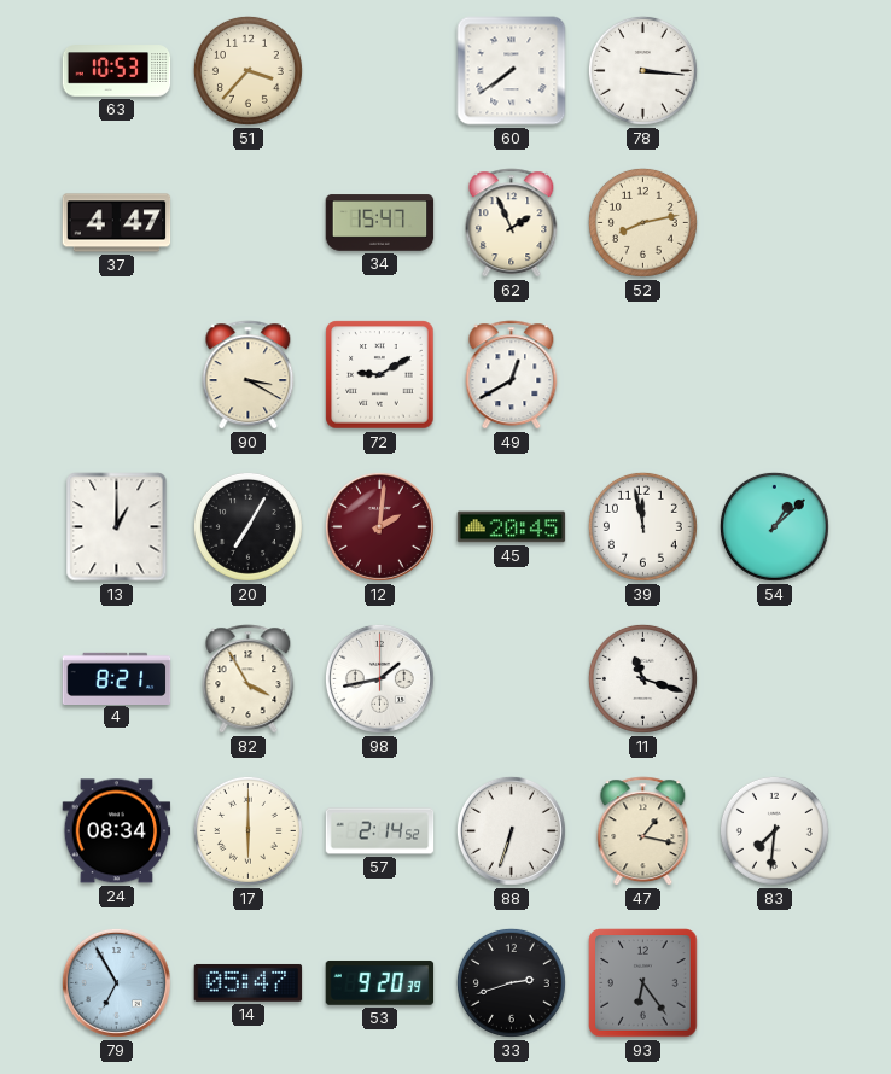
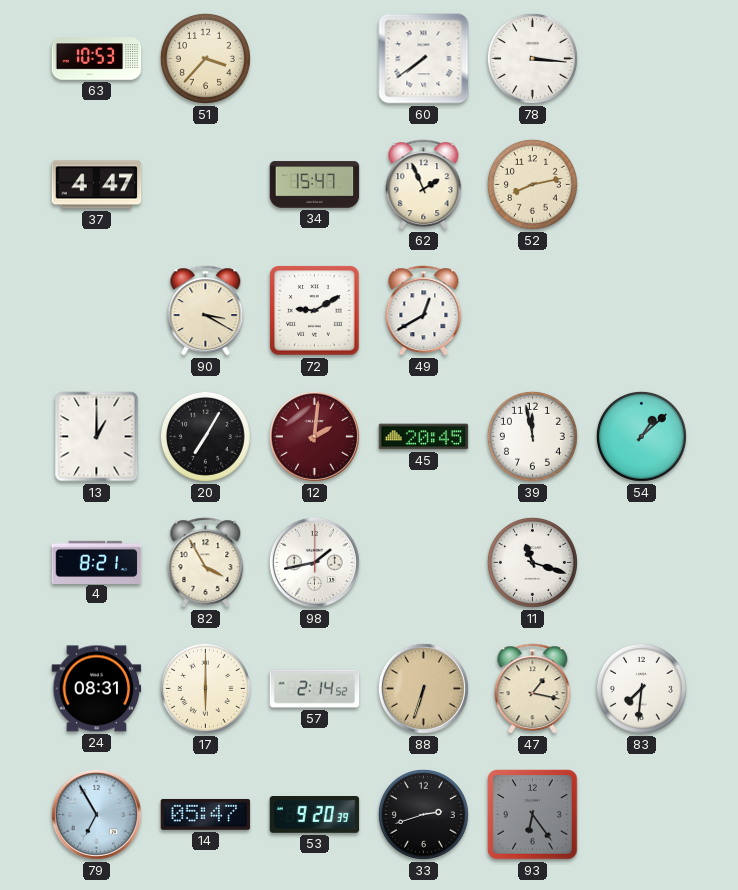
24: 08:34 -> 08:31 (97, 689)
88 dial: white -> champagne (423, 688)
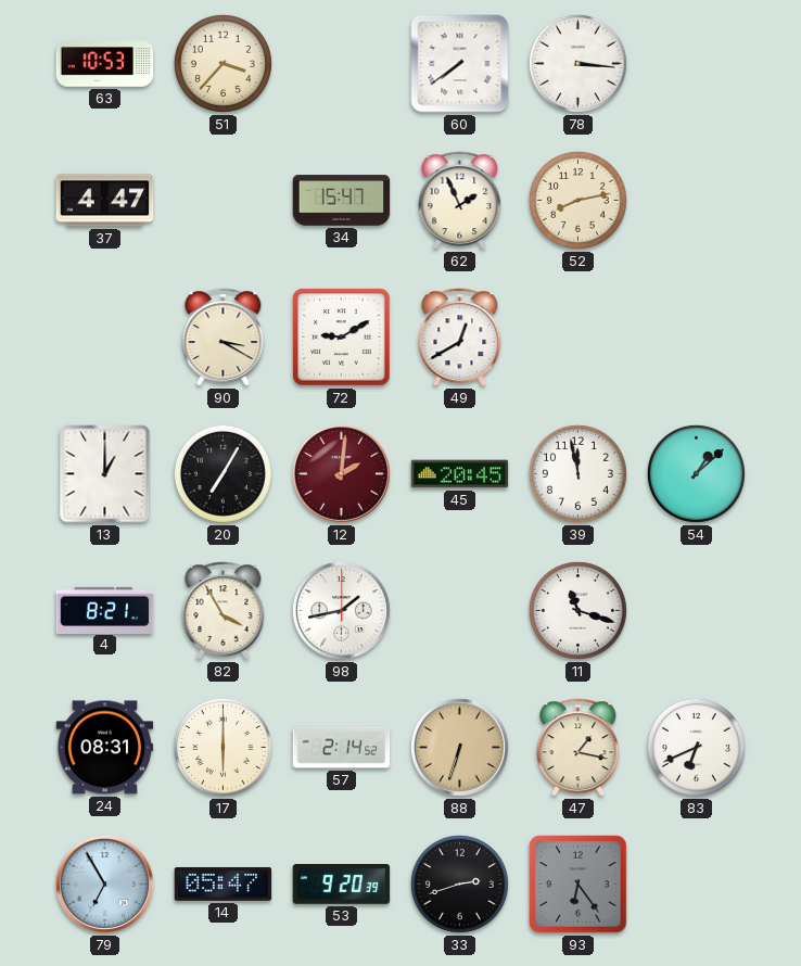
83: 7:31 -> 6:41 (696, 747)
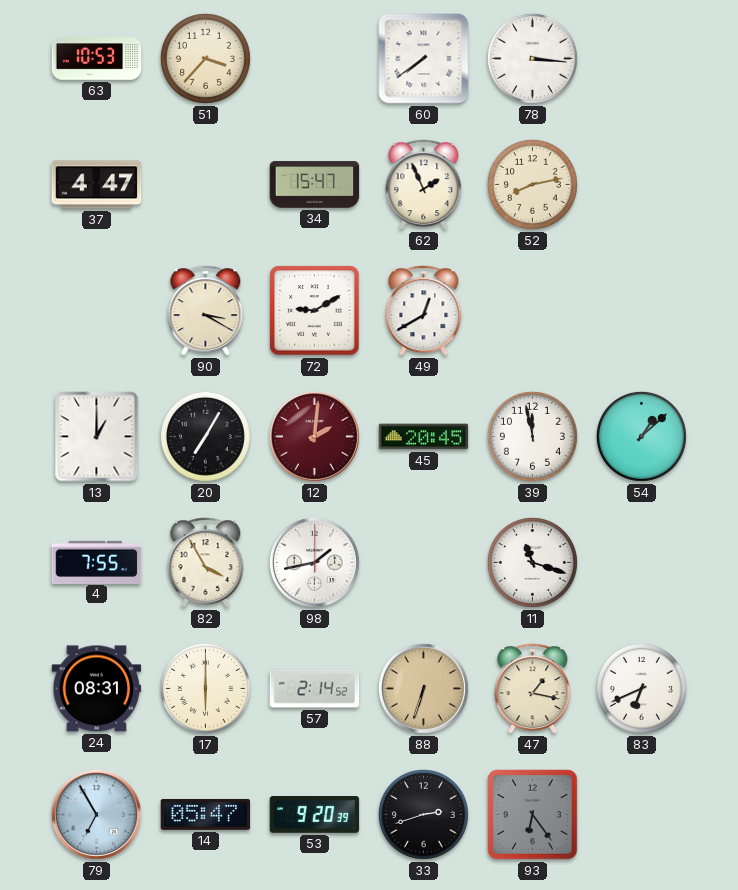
4: 8:21 -> 7:55 (97, 562)
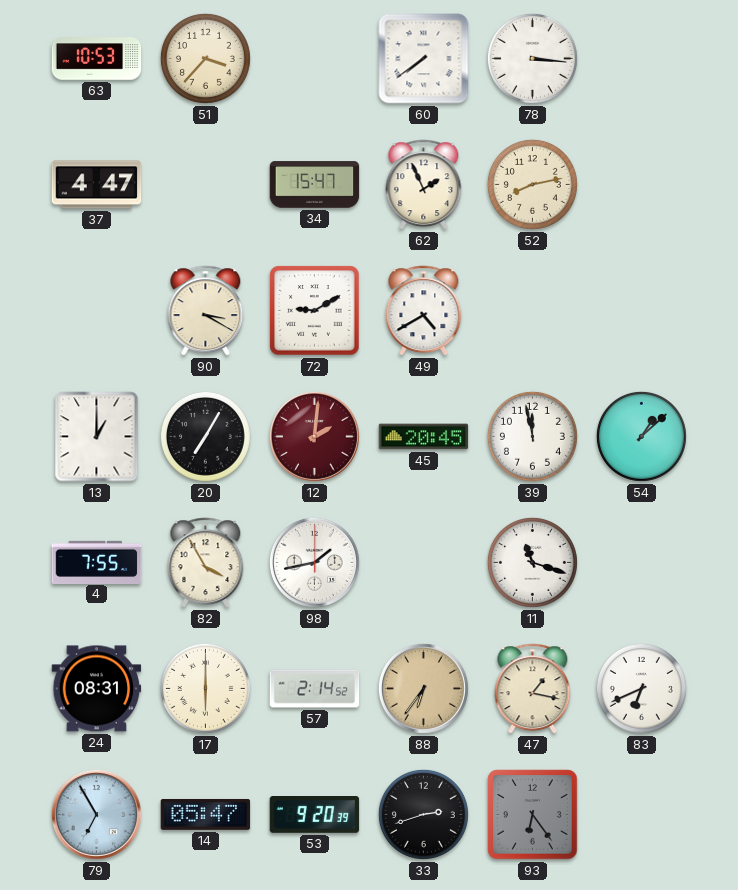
49: 12:40 -> 4:40 (424, 311)
88: 6:33 -> 6:36 (423, 688)
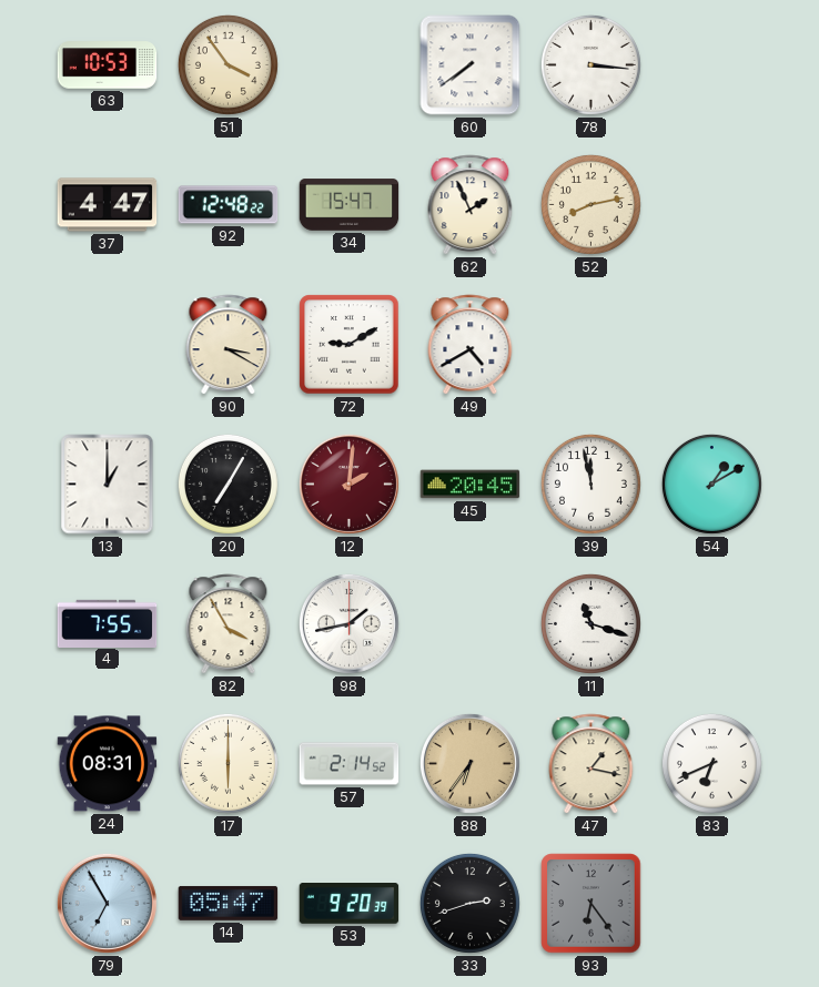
51: 3:37 -> 3:54 (228, 64)
92: none -> 12:48 (229, 205)
54: 1:08 -> 1:10 (711, 484)
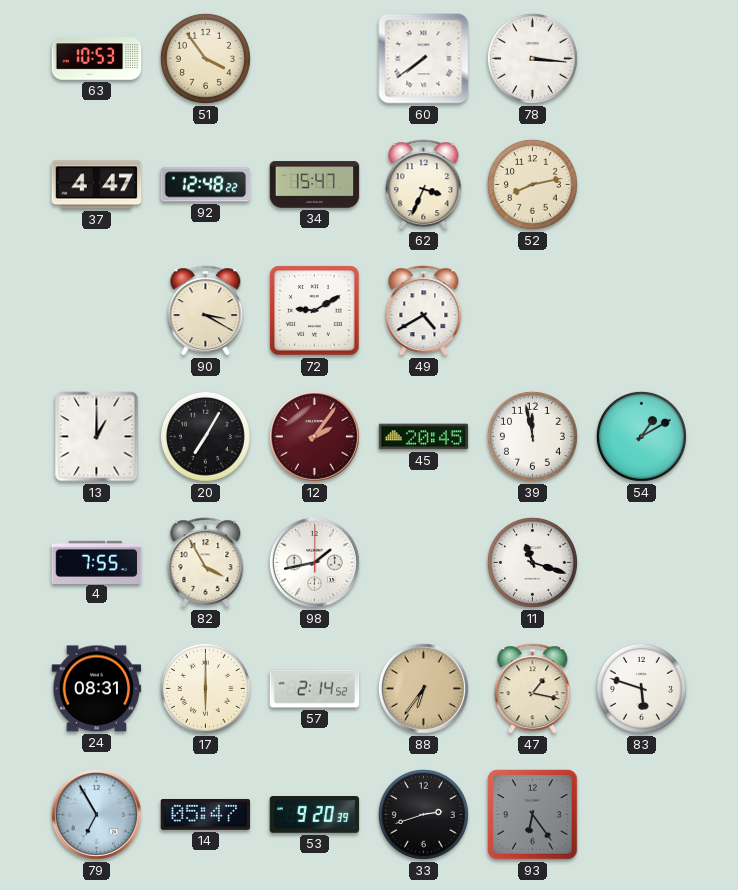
62: 1:56 -> 3:34 (424, 185)
12: 2:01 -> 2:06 (314, 436)
83: 6:41 -> 5:48 (641, 688)
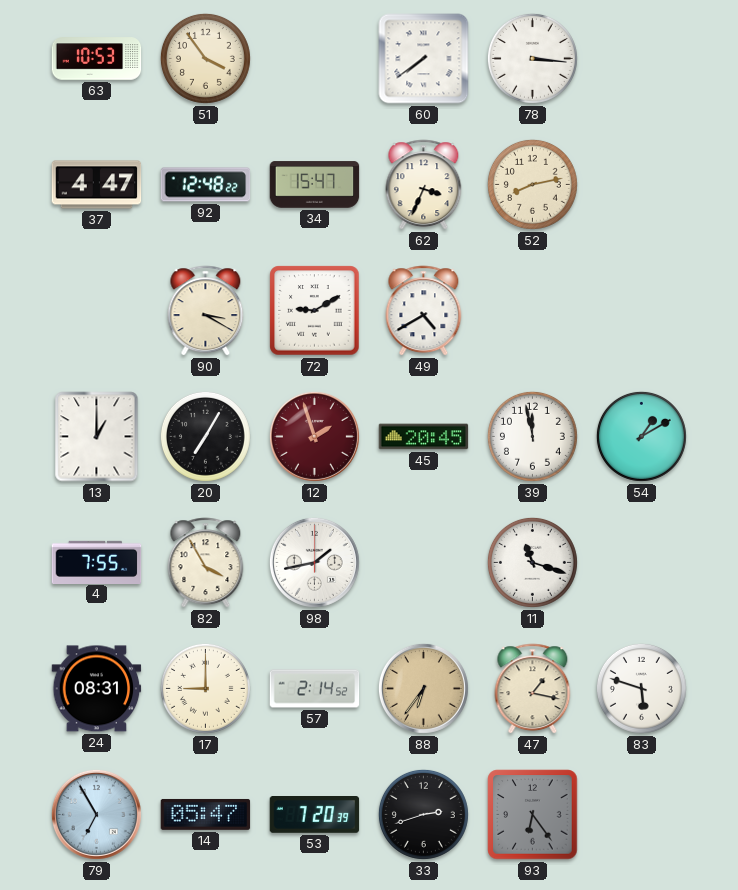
12: 2:06 -> 1:57 (314, 436)
17: 6:00 -> 9:00 (205, 688)
53: 9:20 -> 7:20 (315, 815)
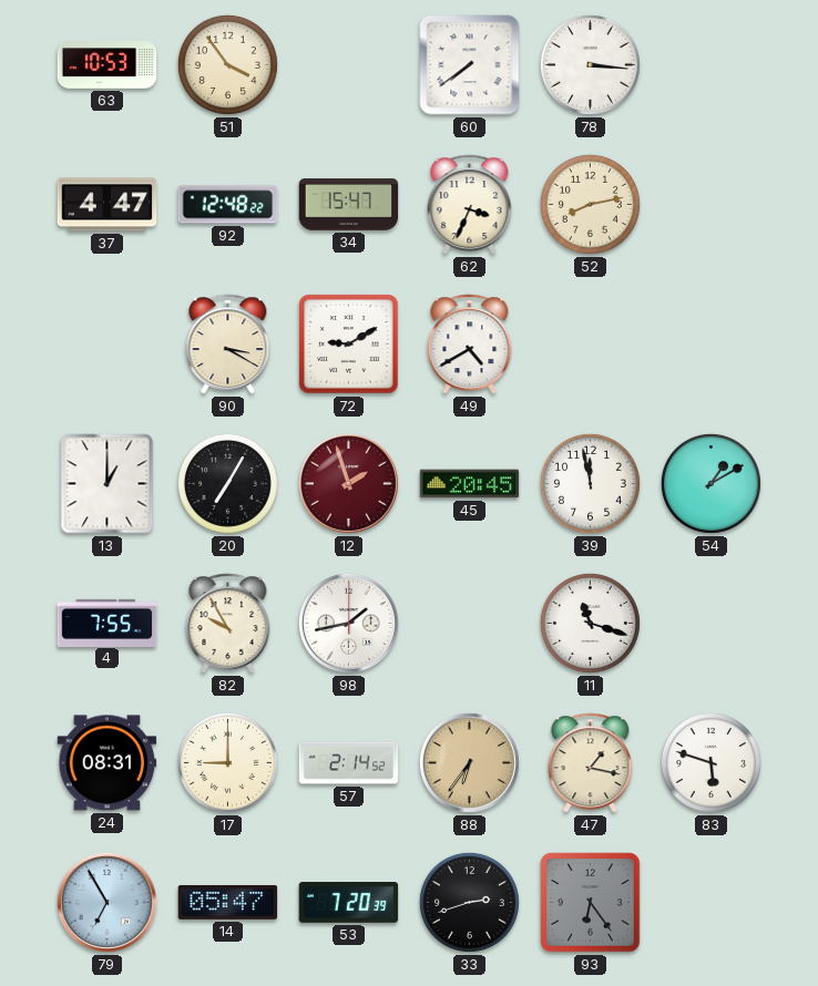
82: 3:55 -> 9:55 (228, 624)
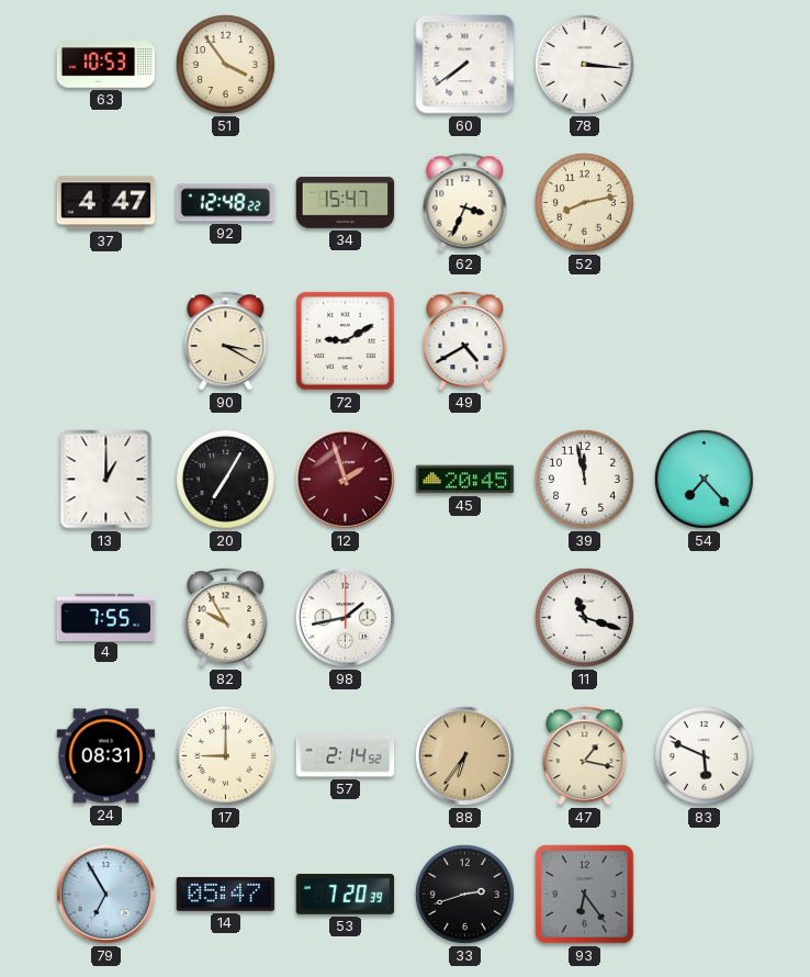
54: 1:10 -> 7:23 (704, 479)
83: 5:48 -> 5:49 (704, 755)
